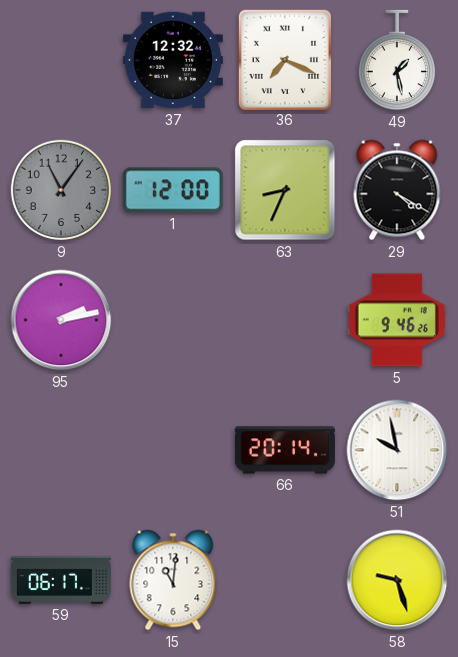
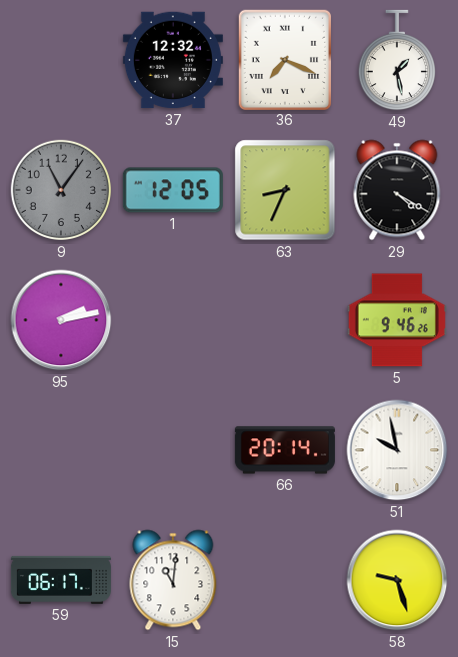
1: 12:00 -> 12:05 (173, 190)
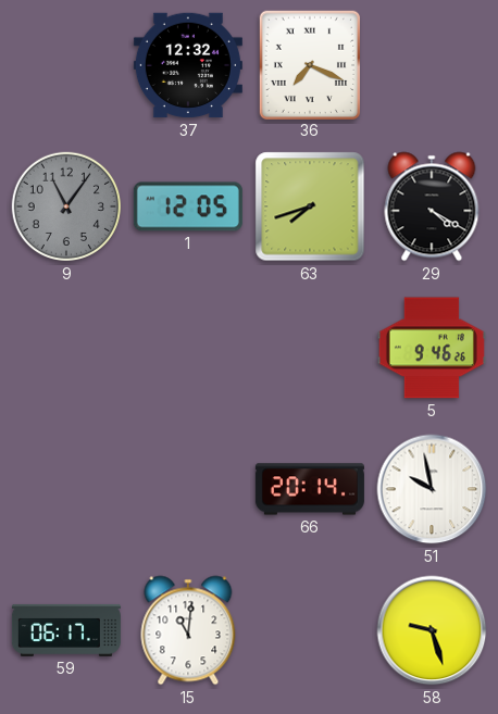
49: 1:28 -> none (396, 60)
63: 8:34 -> 7:42 (310, 206)
95: 2:13 -> none (61, 320)
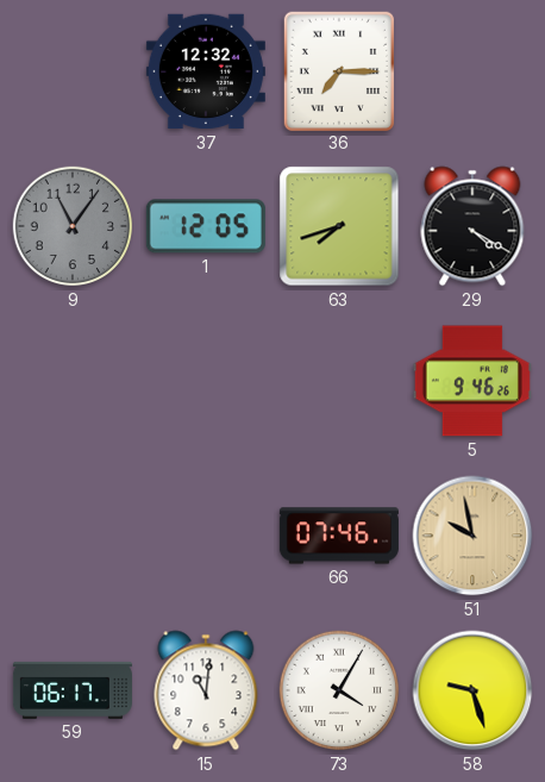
36: 7:19 -> 7:15 (338, 70)
66: 20:14 -> 07:46 (339, 536)
51 dial: white -> champagne (472, 536)
73: none -> 4:05 (339, 690)
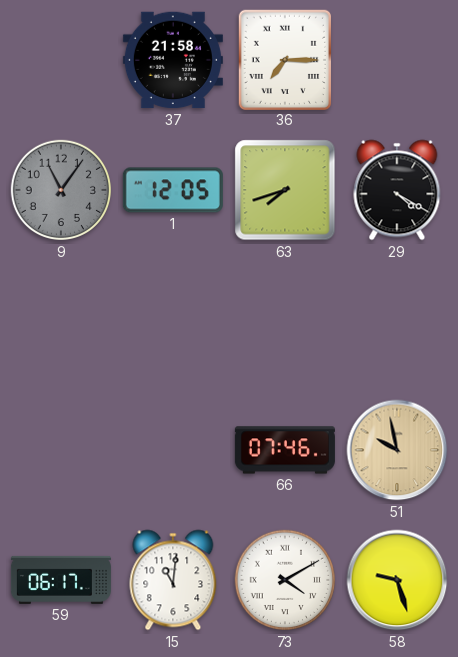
37: 12:32 -> 21:58 (173, 60)
5: 9:46 -> none (472, 381)
73: 4:05 -> 4:10 (285, 580)
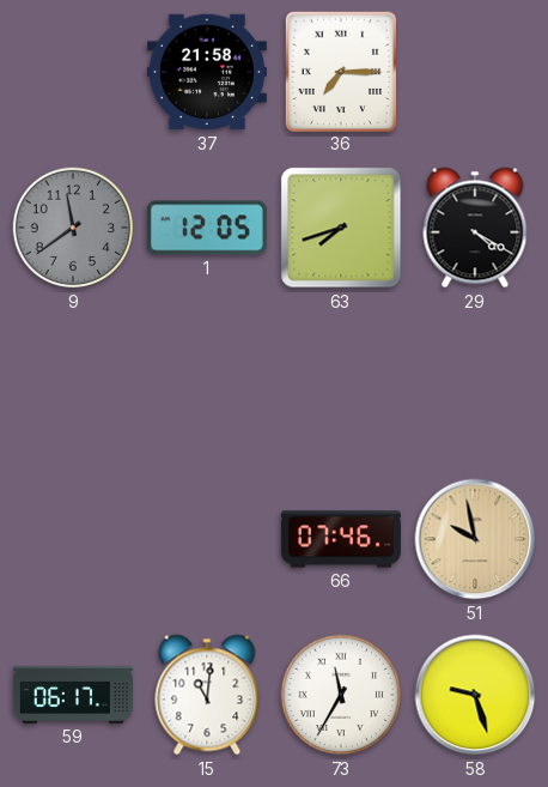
9: 11:06 -> 11:39 (73, 228)
73: 4:10 -> 11:35 (341, 695)
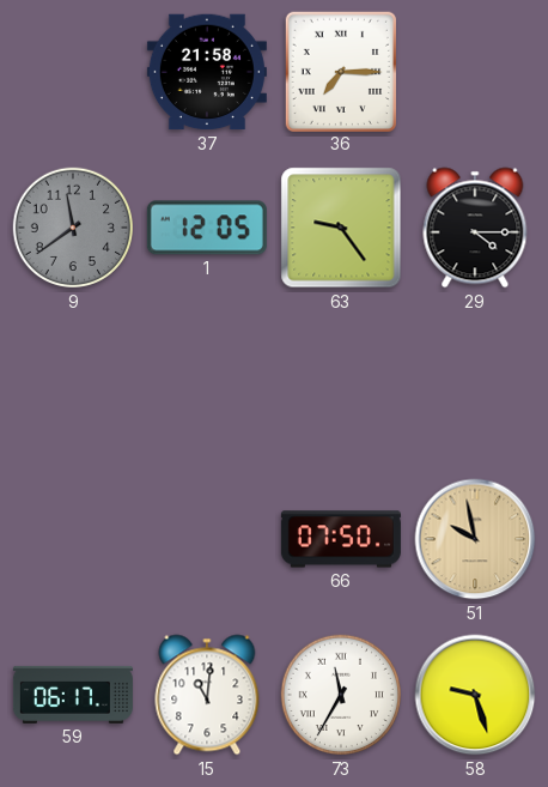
63: 7:42 -> 9:24 (341, 228)
29: 4:20 -> 4:15 (475, 228)
66: 07:46 -> 07:50 (341, 539)
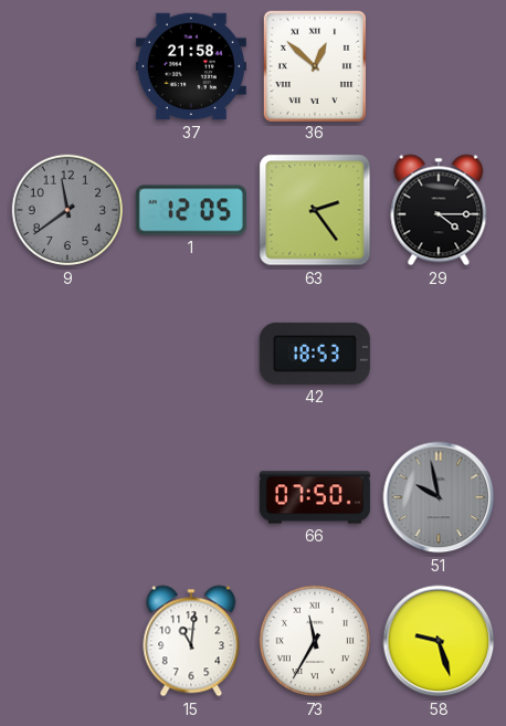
36: 7:15 -> 12:52 (314, 65)
63: 9:24 -> 2:24 (315, 210)
42: none -> 18:53 (315, 354)
51 dial: champagne -> grey (439, 497)
59: 06:17 -> none (73, 695)
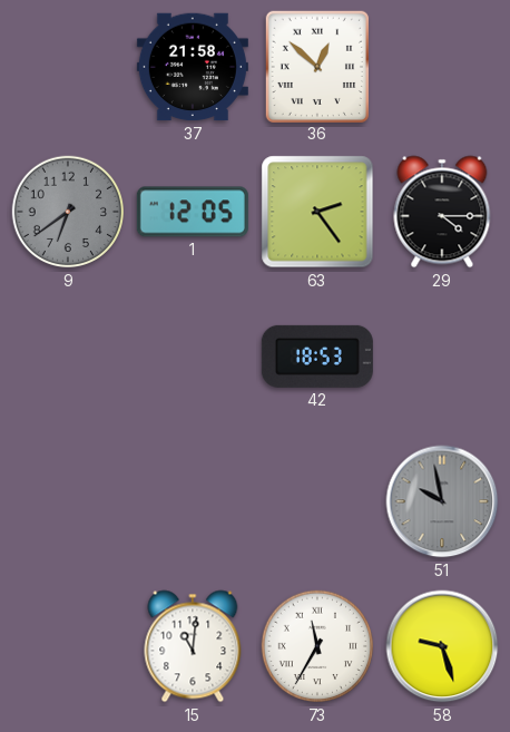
9: 11:39 -> 6:39 (68, 212)
66: 07:50 -> none (315, 497)
